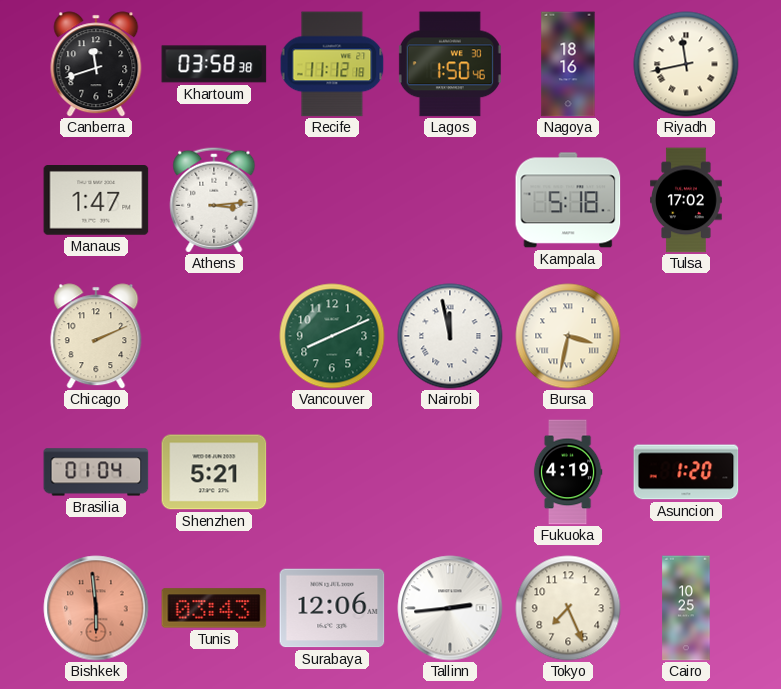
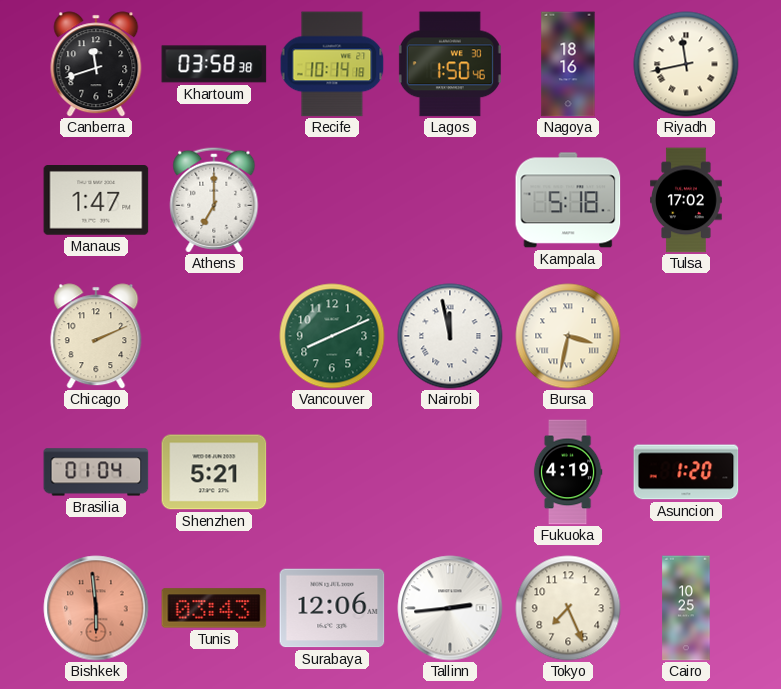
Recife: 11:12 -> 10:14 (332, 64)
Athens: 3:14 -> 7:00 (214, 200)
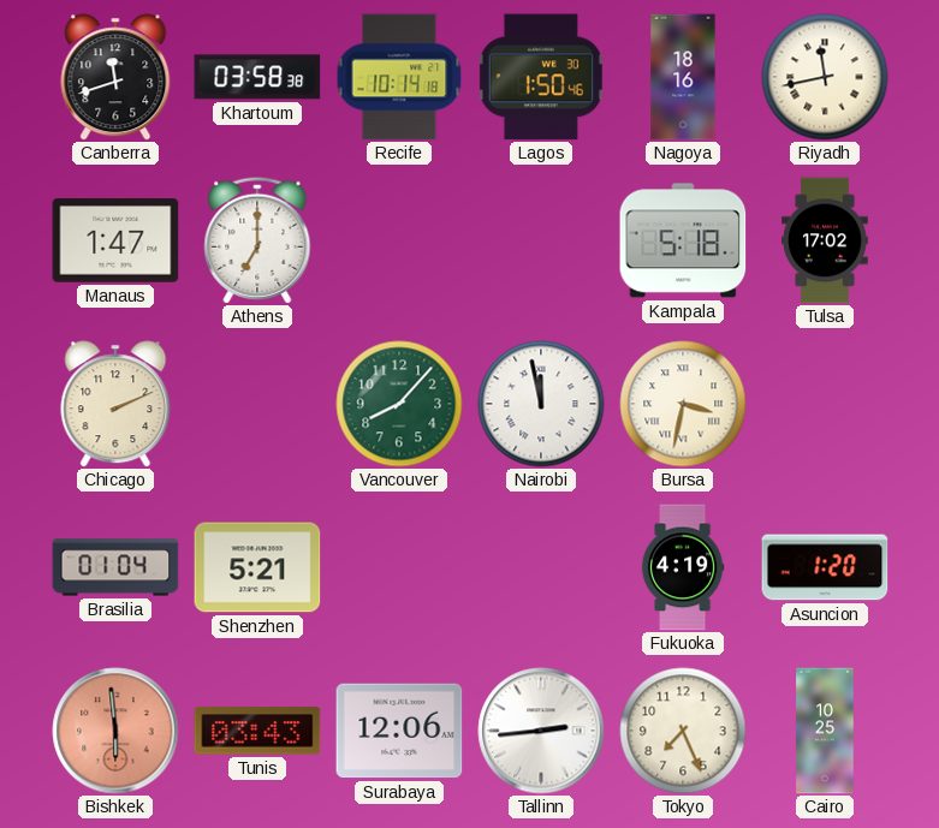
Vancouver: 8:11 -> 8:07 (399, 404)
